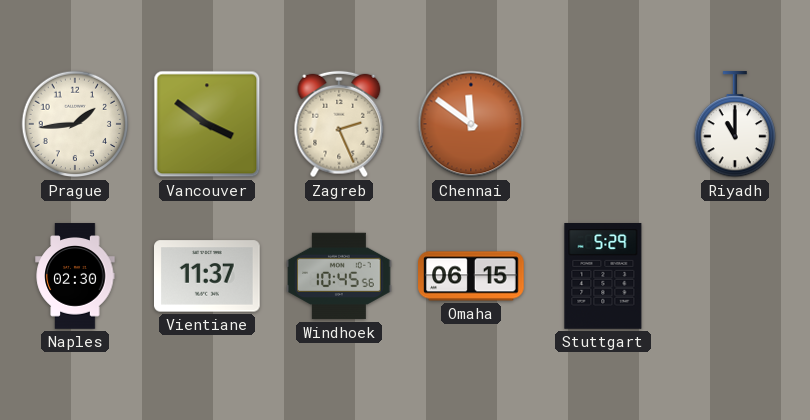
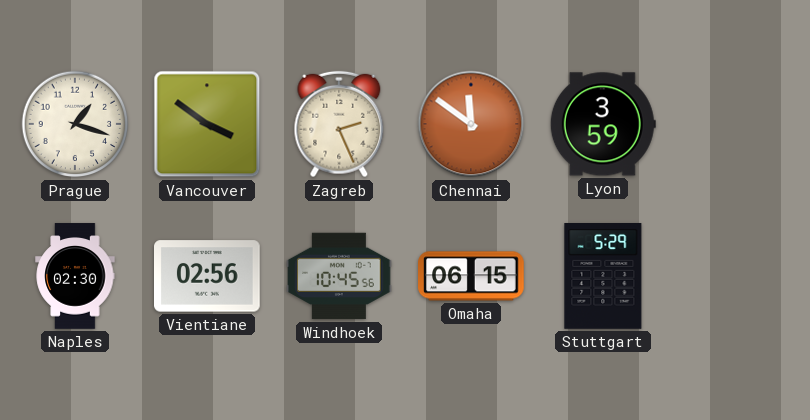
Prague: 1:44 -> 1:18 (75, 124)
Lyon: none -> 3:59 (603, 124)
Riyadh: 11:00 -> none (734, 125)
Vientiane: 11:37 -> 02:56 (208, 276)
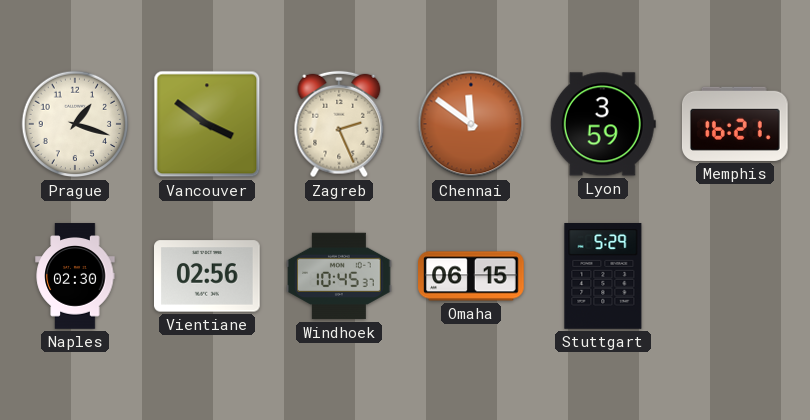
Memphis: none -> 16:21 (736, 124)
Windhoek: 10:45:56 -> 10:45:37 (339, 276)
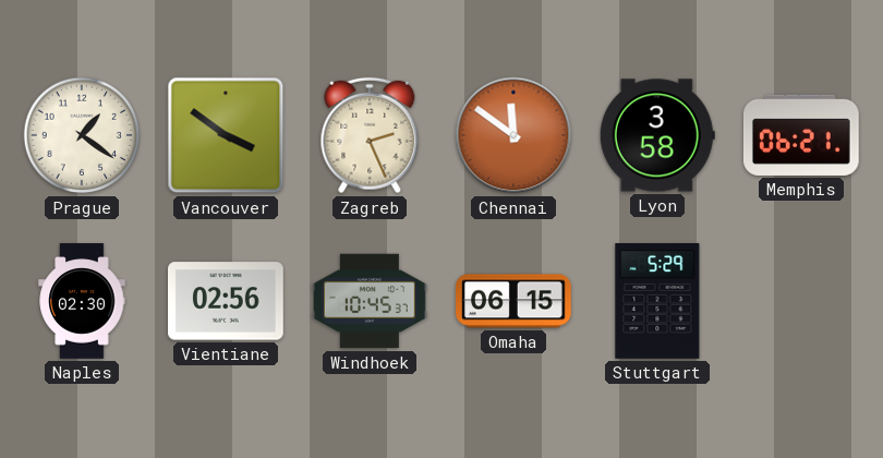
Prague: 1:18 -> 1:21 (82, 135)
Lyon: 3:59 -> 3:58 (657, 135)
Memphis: 16:21 -> 06:21 (802, 135)
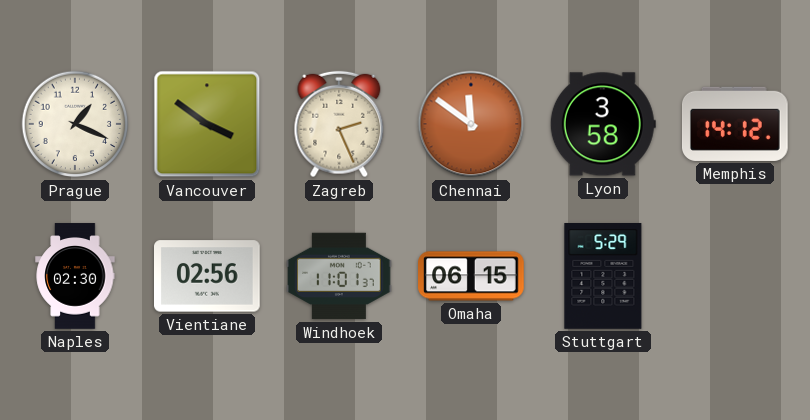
Prague: 1:21 -> 1:19 (75, 124)
Memphis: 06:21 -> 14:12 (736, 124)
Windhoek: 10:45 -> 11:01 (339, 276)
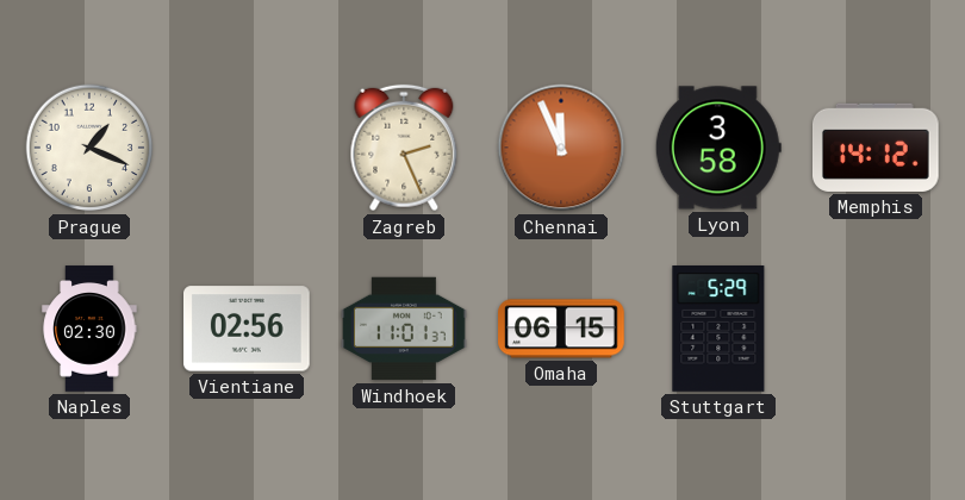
Vancouver: 3:51 -> none (207, 124)
Chennai: 11:51 -> 11:56 (561, 148)
